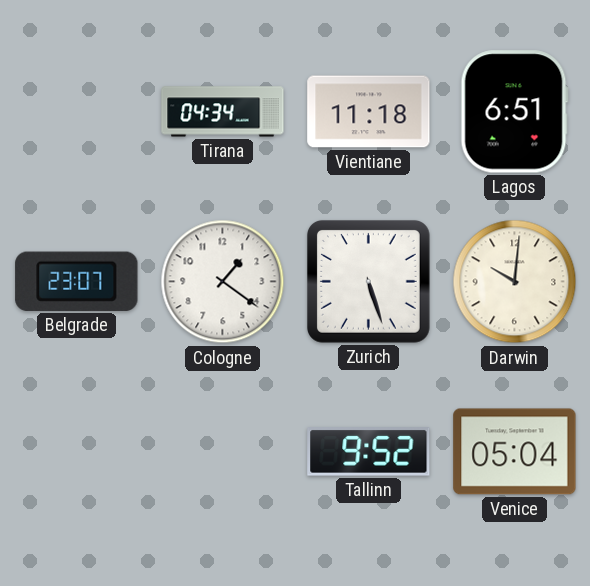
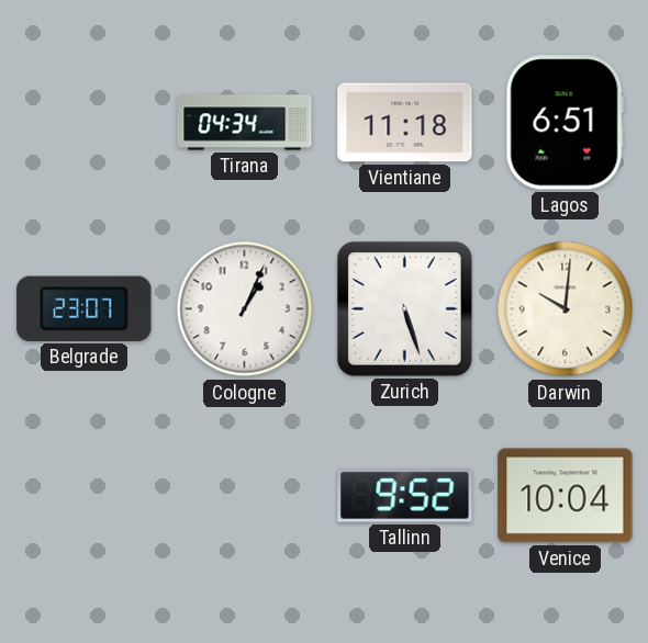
Cologne: 1:21 -> 1:04 (245, 309)
Venice: 05:04 -> 10:04 (566, 496)
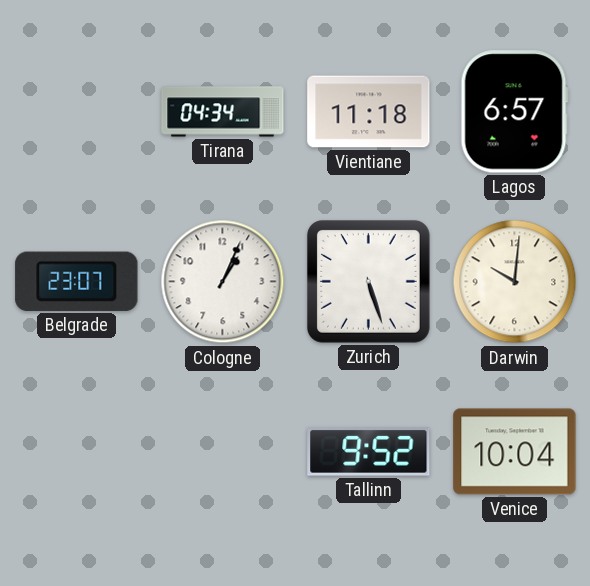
Lagos: 6:51 -> 6:57 (514, 112)
